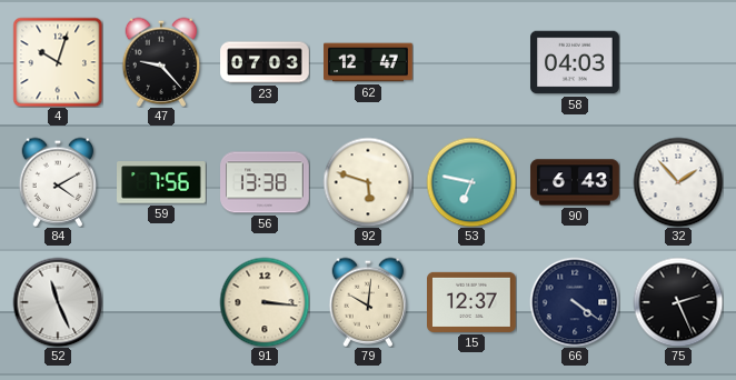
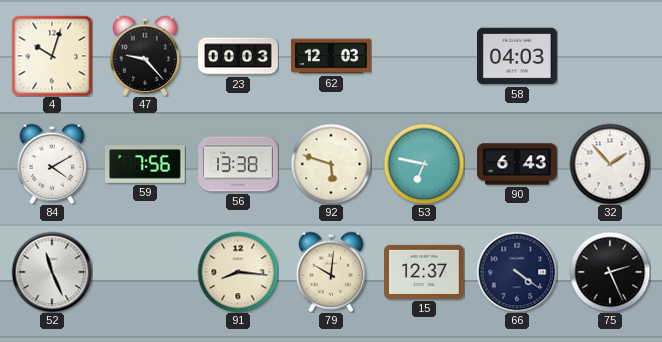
23: 07:03 -> 00:03 (238, 56)
62: 12:47 -> 12:03 (331, 56)
91: 3:16 -> 8:16 (238, 272)
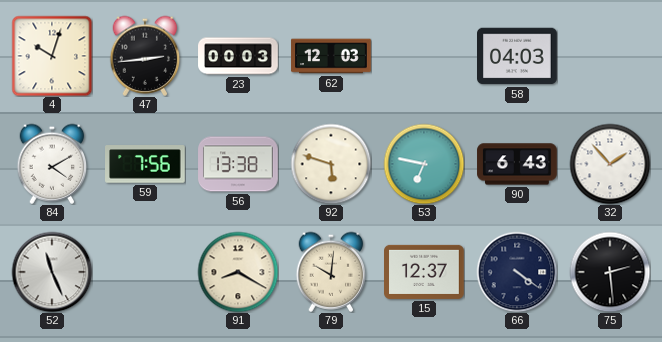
47: 9:23 -> 2:44 (145, 56)
91: 8:16 -> 8:20 (238, 272)
75: 2:26 -> 2:29 (610, 272)
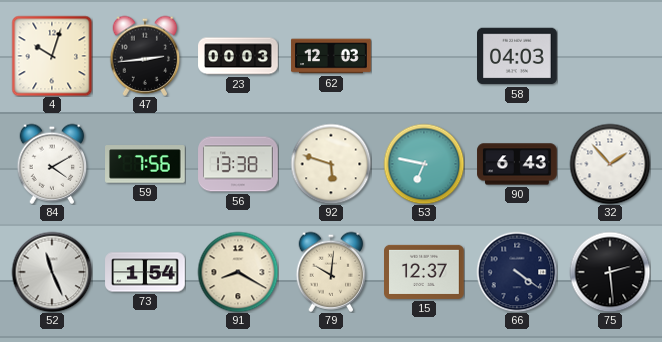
73: none -> 1:54 (145, 272)
